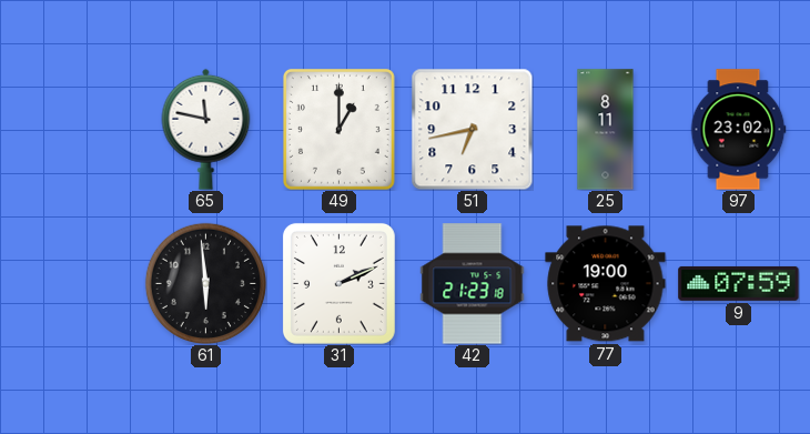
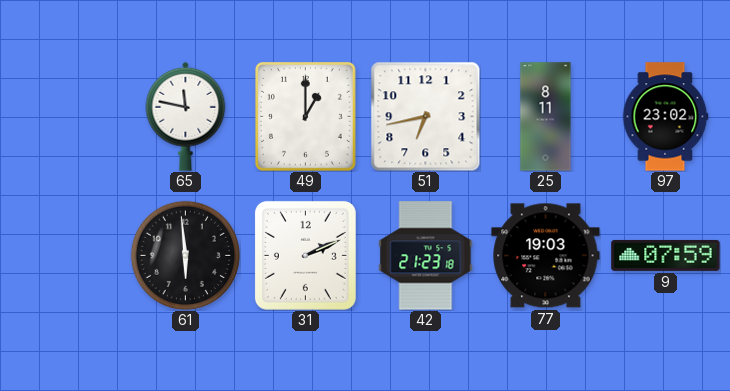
77: 19:00 -> 19:03 (546, 256)
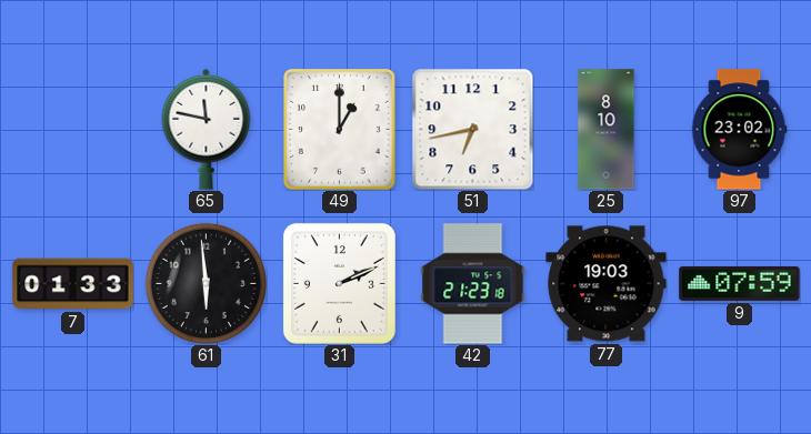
25: 8:11 -> 8:10 (607, 130)
7: none -> 01:33 (73, 284)
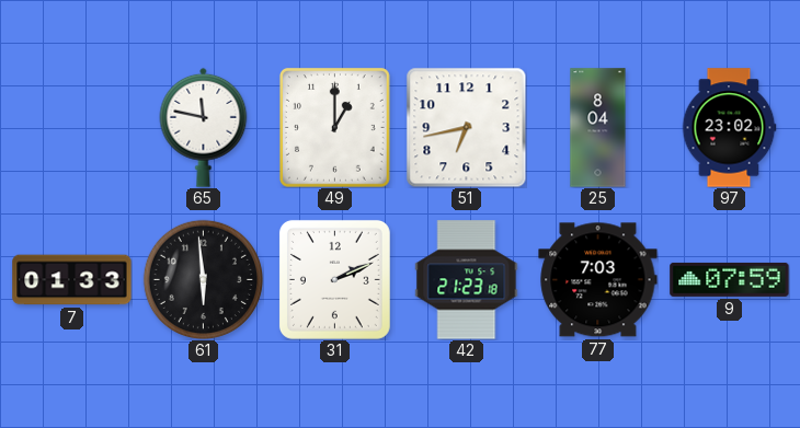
25: 8:10 -> 8:04 (598, 128)
77: 19:03 -> 7:03 (598, 280)
